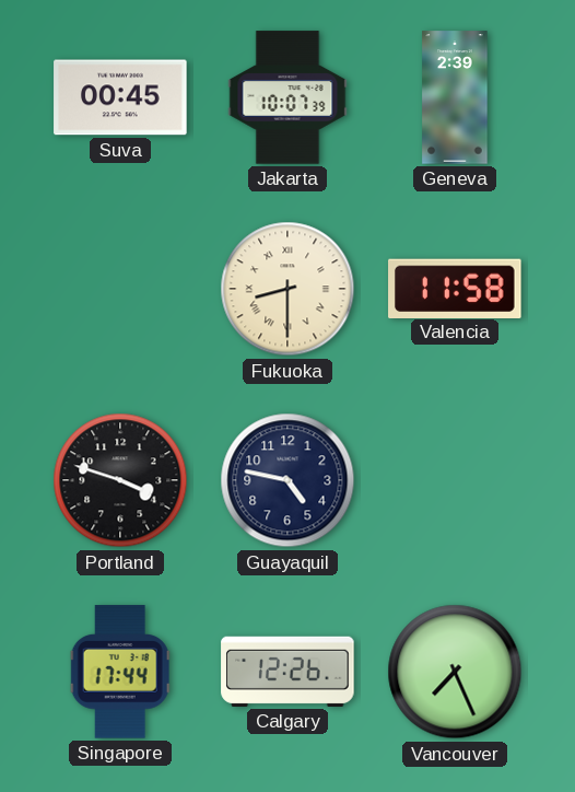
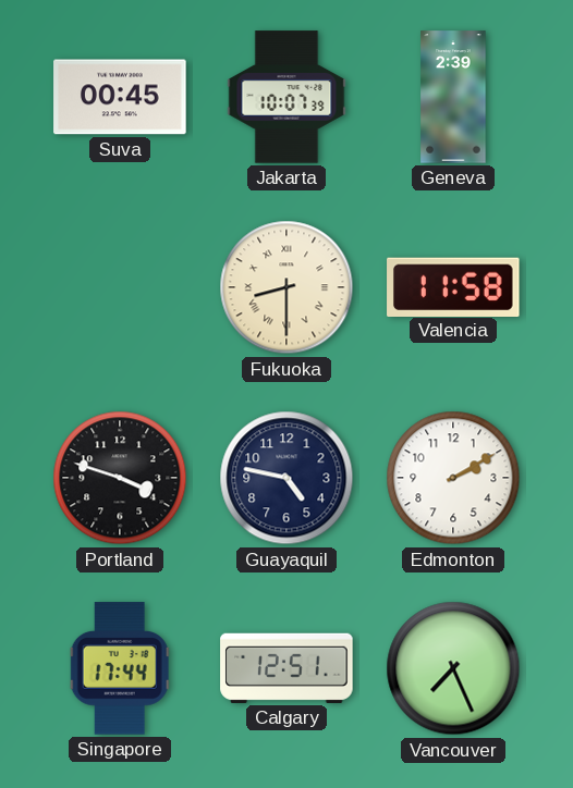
Edmonton: none -> 2:10 (453, 478)
Calgary: 12:26 -> 12:51 (286, 668)
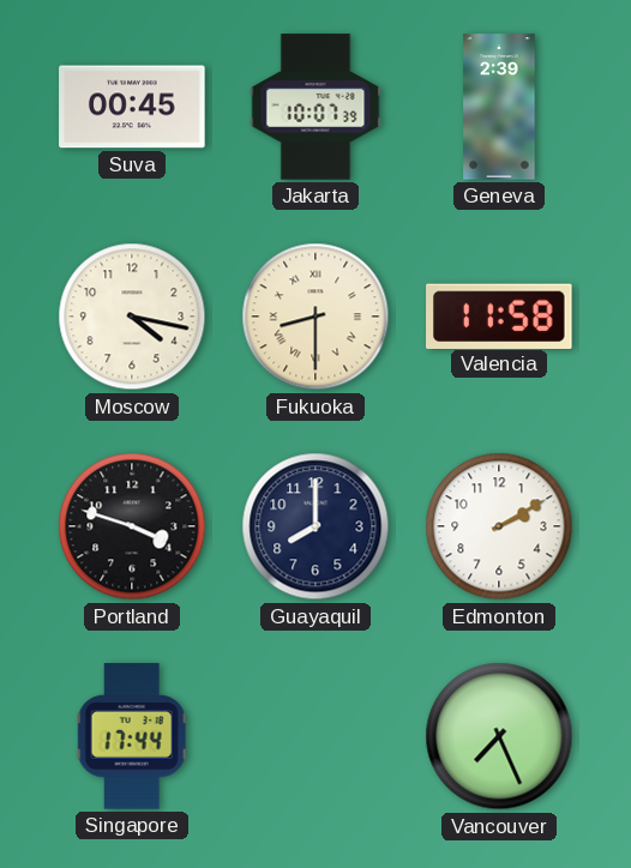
Moscow: none -> 4:17 (132, 317)
Guayaquil: 4:47 -> 8:00 (315, 526)
Calgary: 12:51 -> none (286, 668)
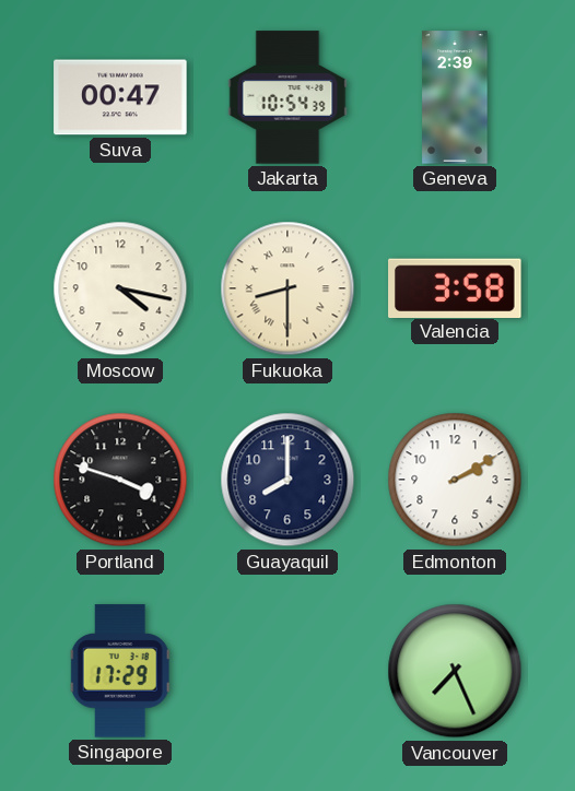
Suva: 00:45 -> 00:47 (120, 97)
Jakarta: 10:07 -> 10:54 (287, 97)
Valencia: 11:58 -> 3:58 (455, 287)
Singapore: 17:44 -> 17:29 (120, 671)
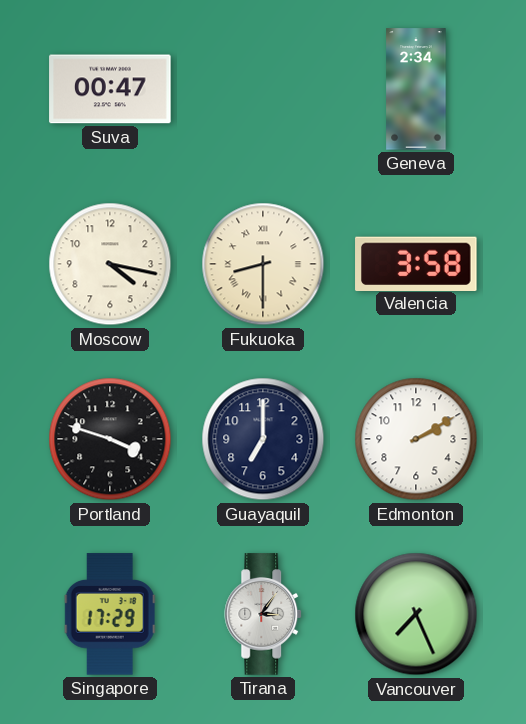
Jakarta: 10:54 -> none (287, 97)
Geneva: 2:39 -> 2:34 (416, 89)
Guayaquil: 8:00 -> 7:00 (263, 439)
Tirana: none -> 3:06 (264, 614)
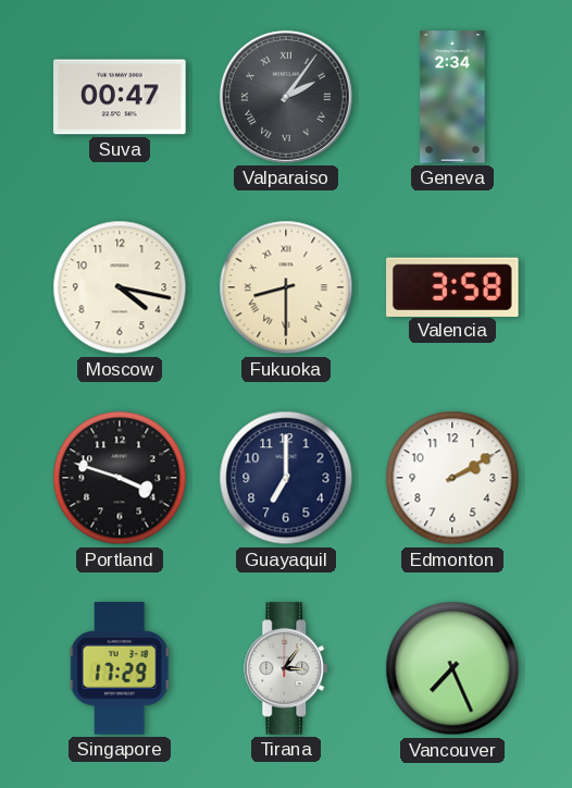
Valparaiso: none -> 2:06 (286, 97)
